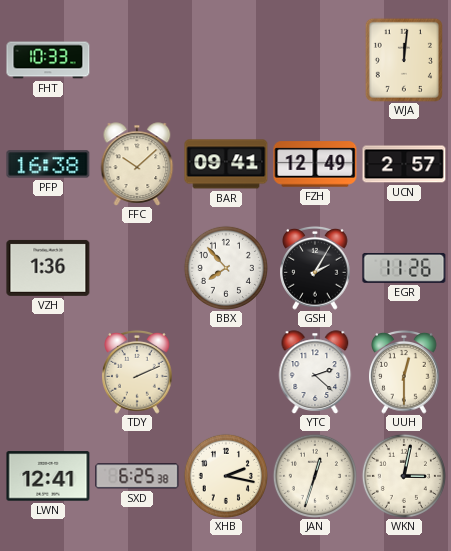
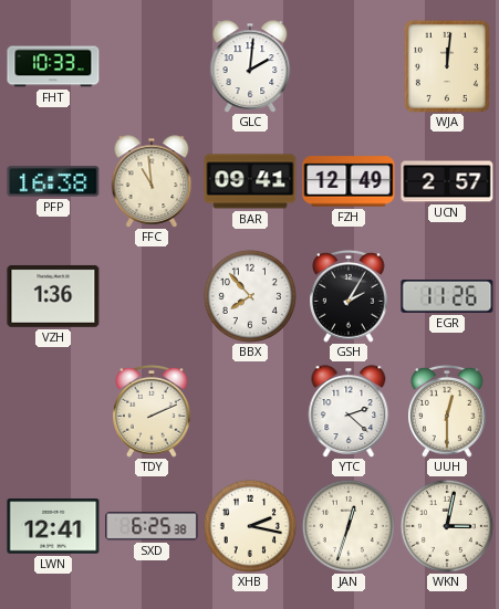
GLC: none -> 2:01 (250, 66)
FFC: 10:08 -> 10:59 (152, 181)
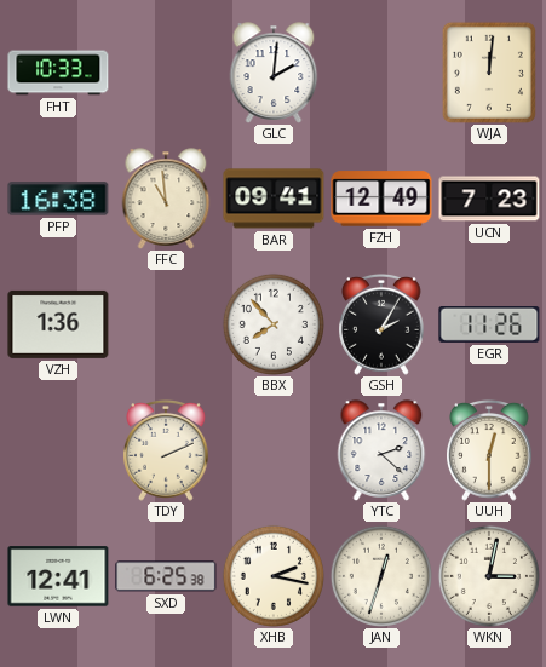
UCN: 2:57 -> 7:23 (489, 199)
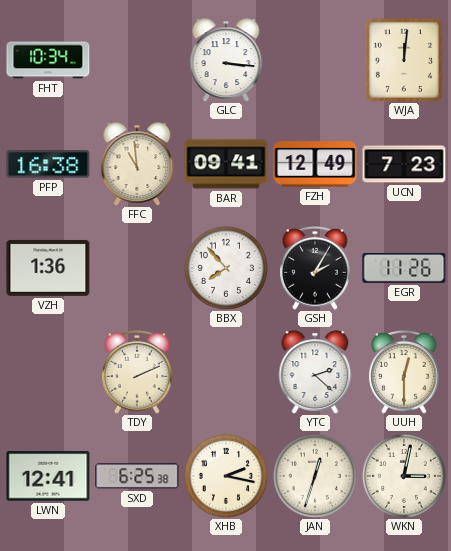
FHT: 10:33 -> 10:34 (48, 60)
GLC: 2:01 -> 3:16 (226, 60)
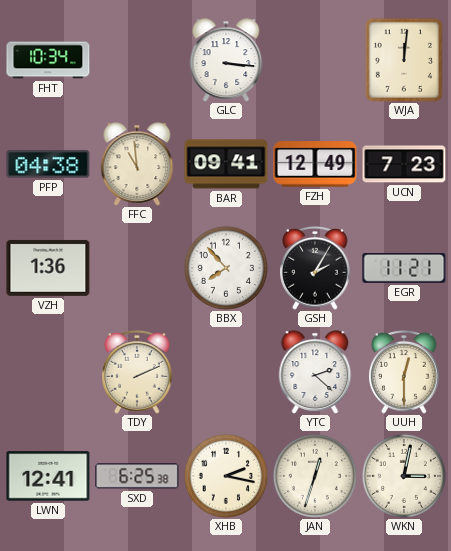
PFP: 16:38 -> 04:38 (48, 164)
EGR: 11:26 -> 11:21 (404, 268)
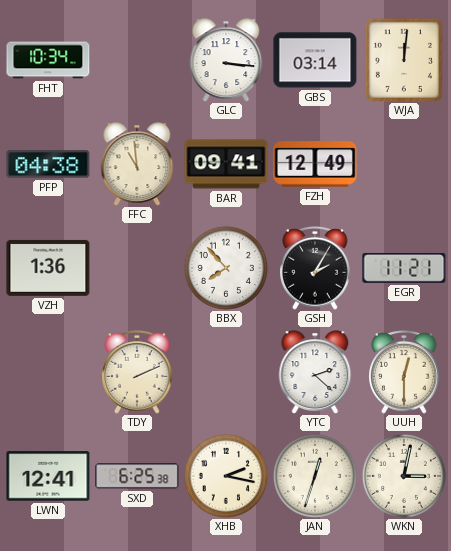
GBS: none -> 03:14 (315, 60)
UCN: 7:23 -> none (404, 164)
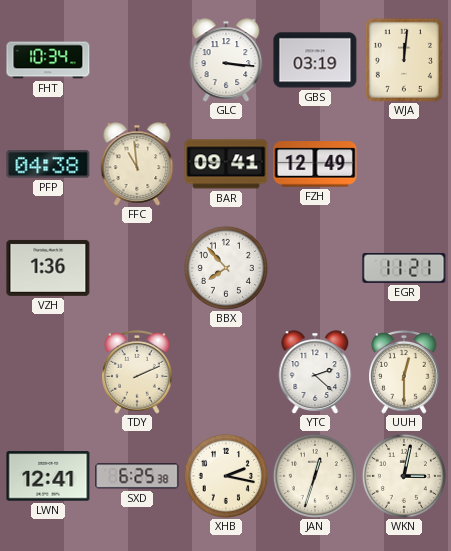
GBS: 03:14 -> 03:19 (315, 60)
GSH: 2:05 -> none (315, 268)
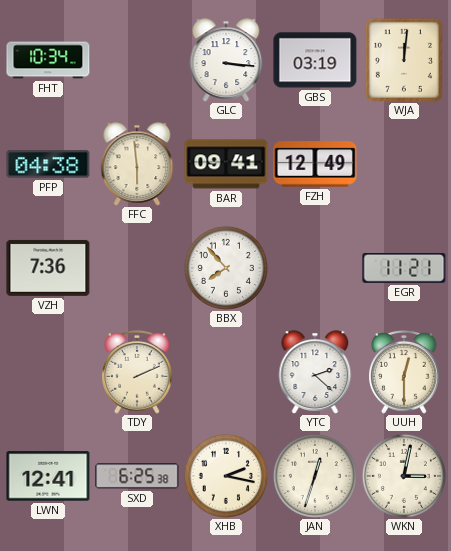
FFC: 10:59 -> 5:59 (137, 164)
VZH: 1:36 -> 7:36 (48, 268)
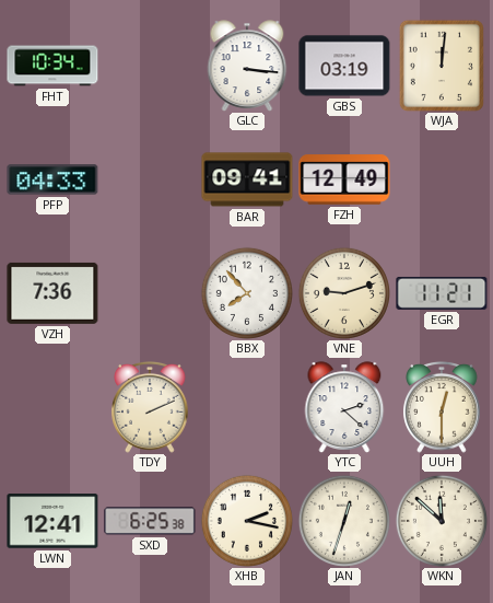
PFP: 04:38 -> 04:33 (52, 179)
FFC: 5:59 -> none (137, 164)
VNE: none -> 9:12 (344, 293)
WKN: 3:02 -> 11:52 (442, 521)
